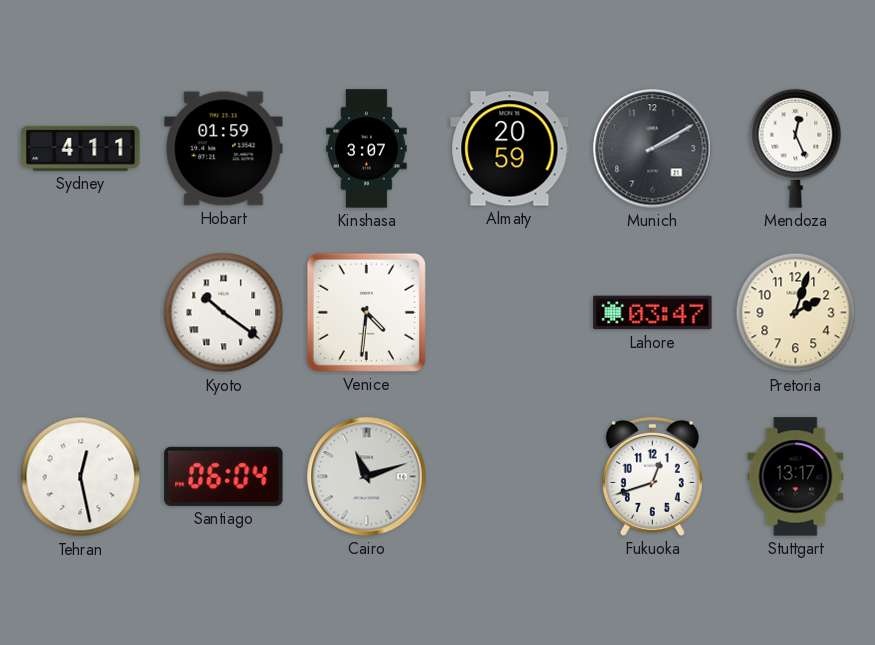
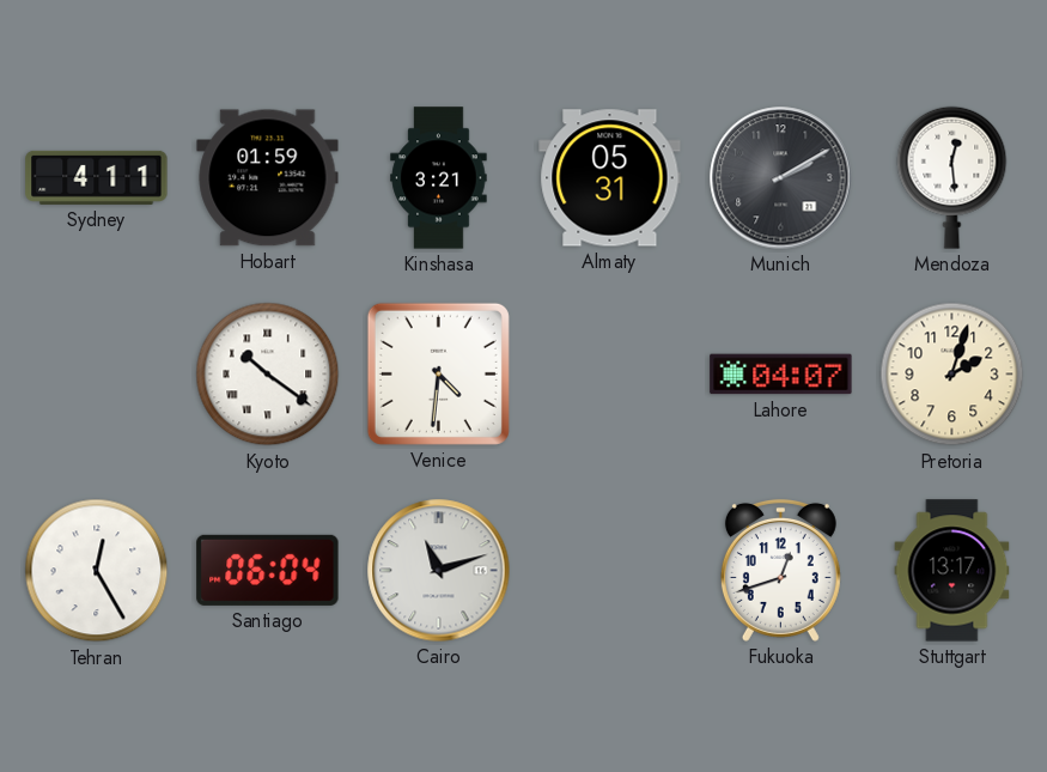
Kinshasa: 3:07 -> 3:21 (439, 178)
Almaty: 20:59 -> 05:31 (610, 178)
Mendoza: 12:26 -> 12:29 (952, 177)
Lahore: 03:47 -> 04:07 (781, 375)
Tehran: 12:28 -> 12:25 (97, 571)
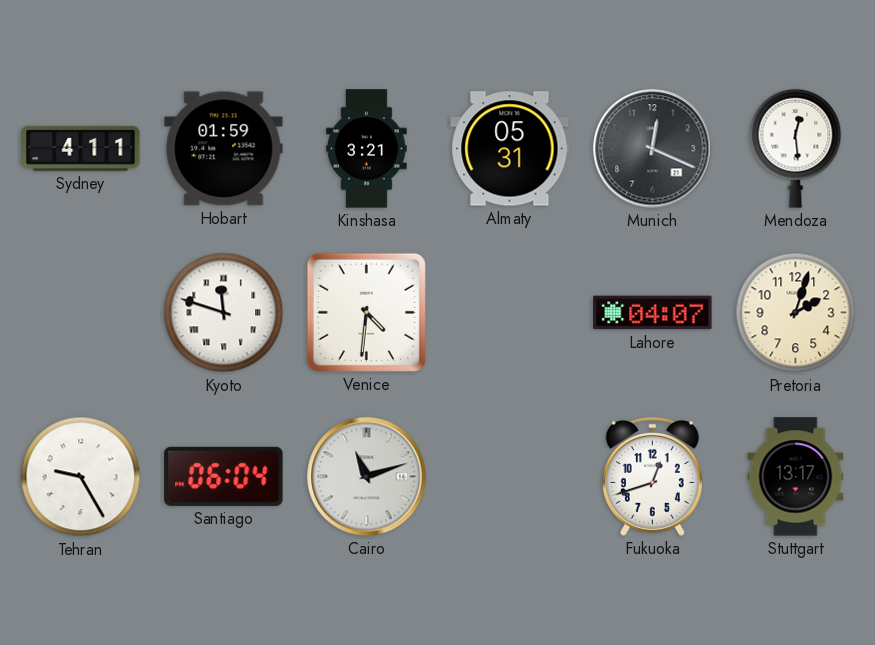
Munich: 2:10 -> 12:19 (653, 149)
Kyoto: 10:21 -> 11:48 (224, 313)
Tehran: 12:25 -> 9:25 (81, 477)
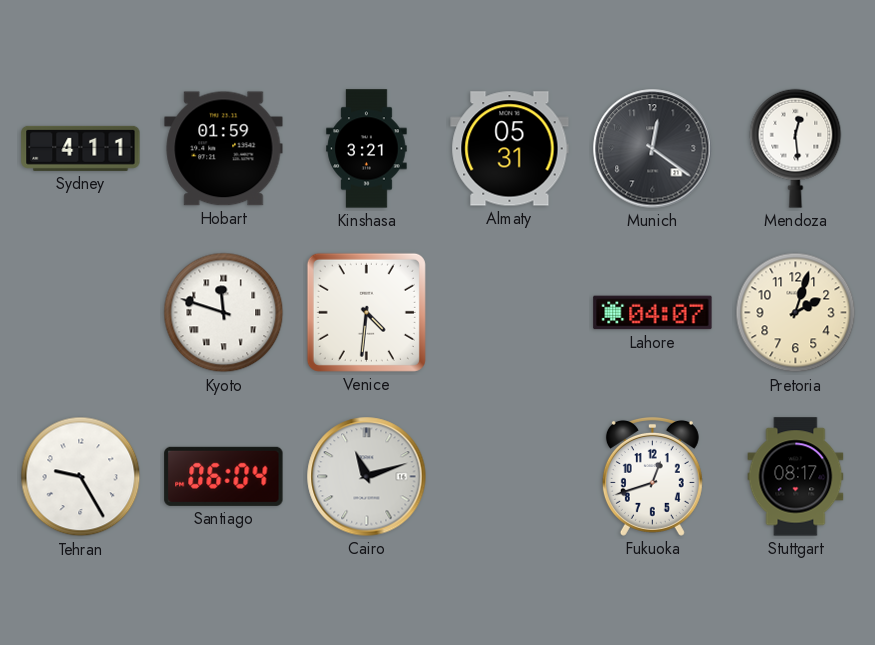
Munich: 12:19 -> 12:21 (653, 149)
Stuttgart: 13:17 -> 08:17 (796, 477)
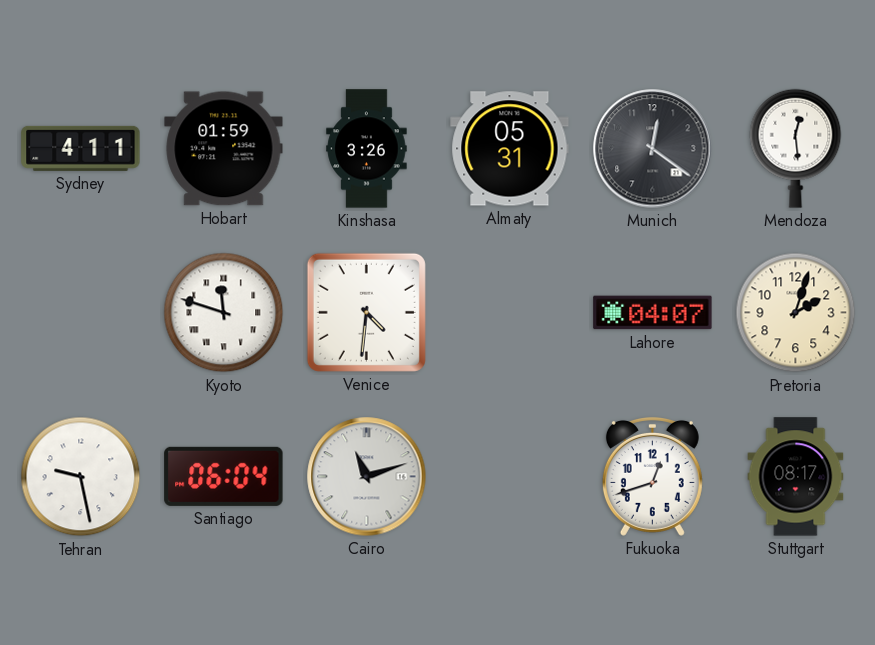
Kinshasa: 3:21 -> 3:26 (367, 149)
Tehran: 9:25 -> 9:28 (81, 477)
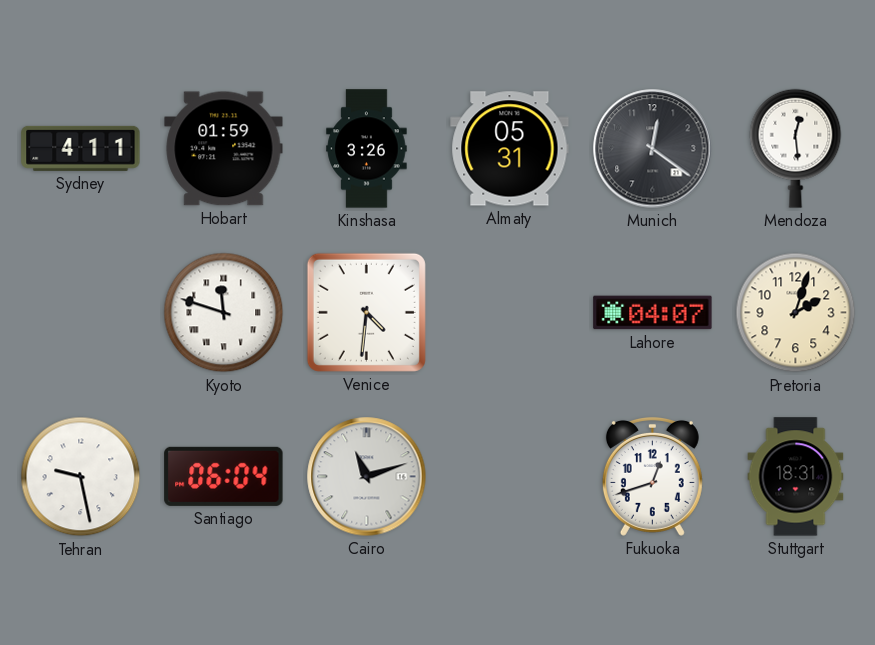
Stuttgart: 08:17 -> 18:31 (796, 477)
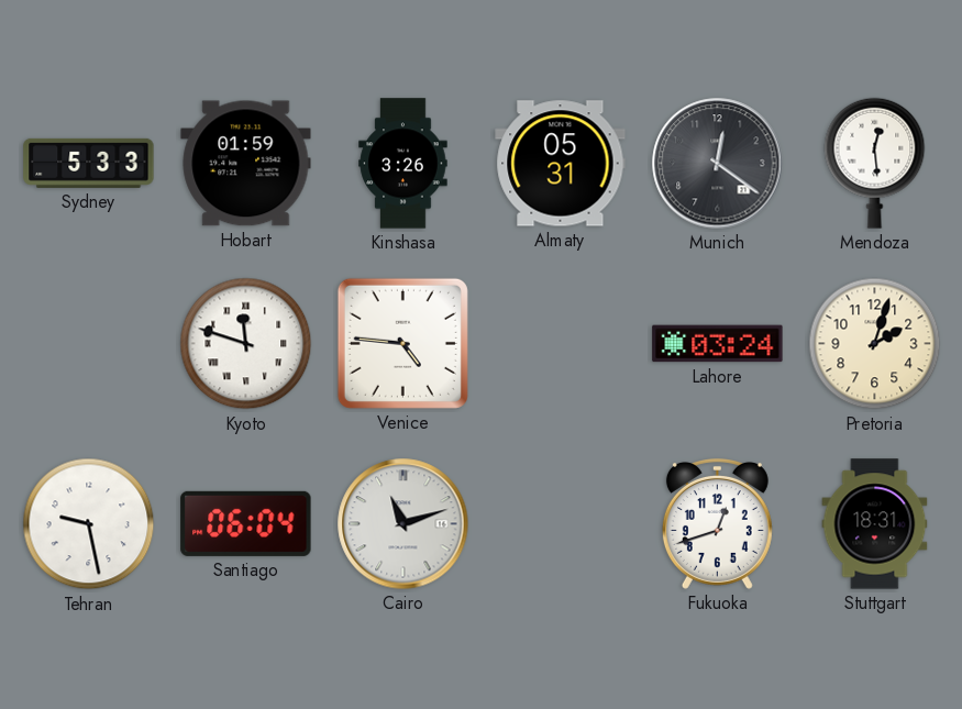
Sydney: 4:11 -> 5:33 (89, 163)
Venice: 4:31 -> 4:46 (402, 343)
Lahore: 04:07 -> 03:24 (718, 344)
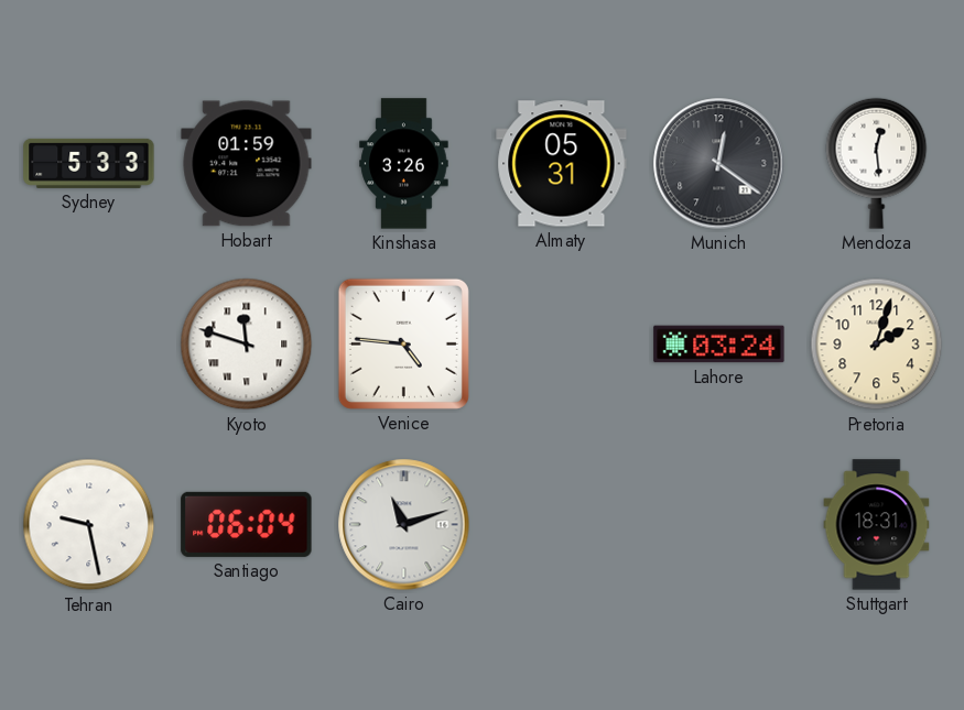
Fukuoka: 12:42 -> none (717, 523)
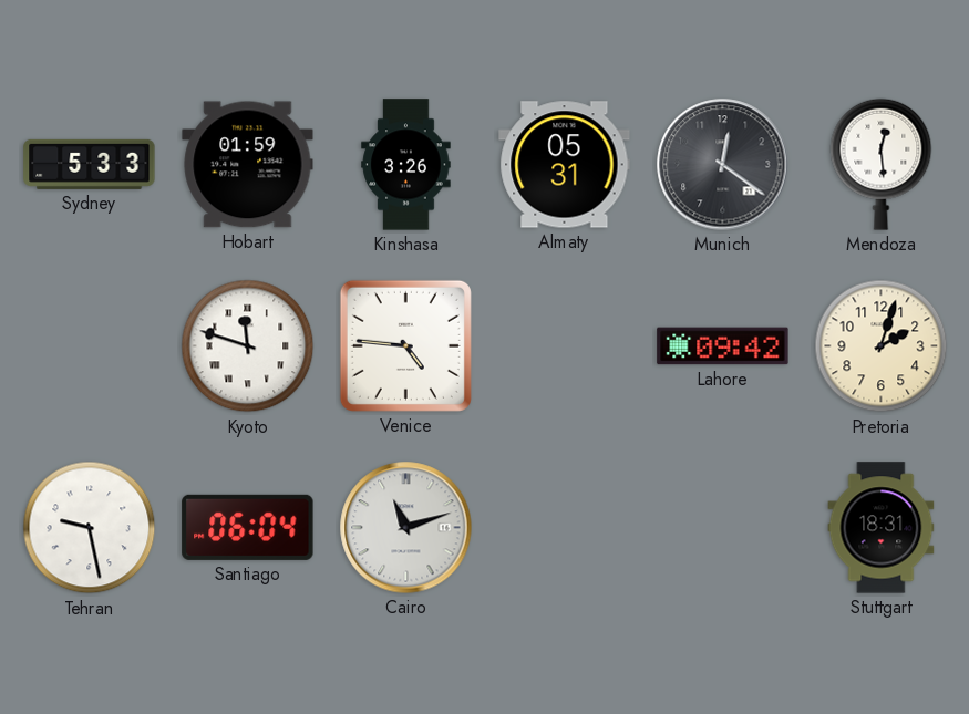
Lahore: 03:24 -> 09:42 (723, 346)
